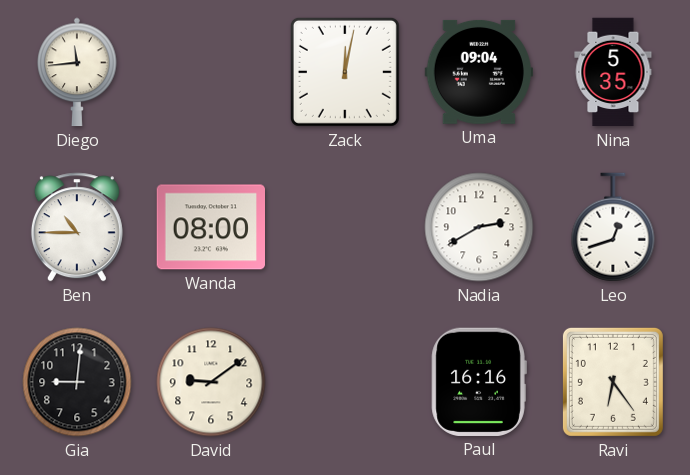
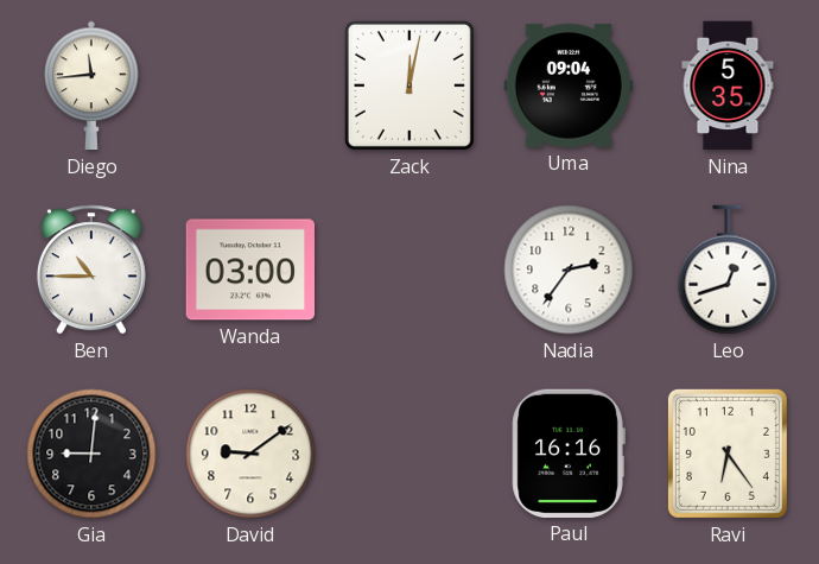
Wanda: 08:00 -> 03:00 (249, 270)
Nadia: 2:40 -> 2:36 (569, 270)
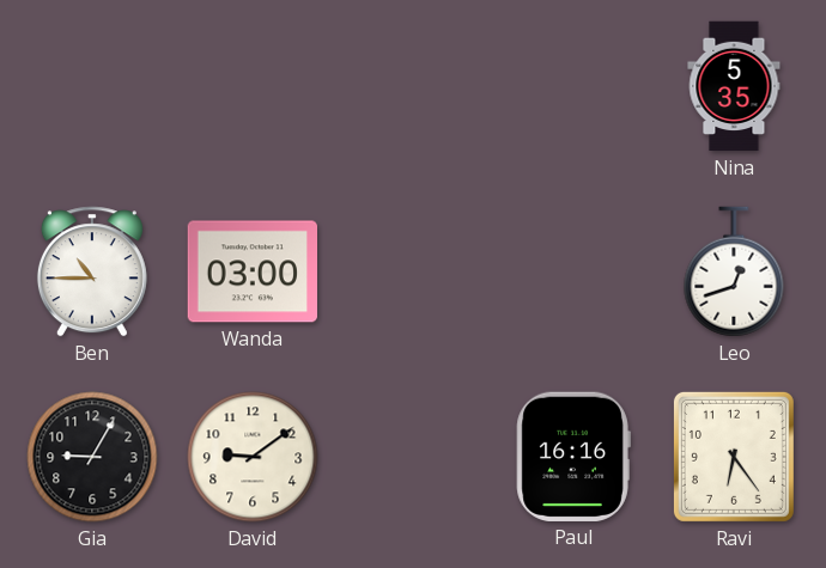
Diego: 11:44 -> none (91, 85)
Zack: 12:02 -> none (409, 85)
Uma: 09:04 -> none (567, 85)
Nadia: 2:36 -> none (569, 270)
Gia: 9:01 -> 9:05 (92, 457)
